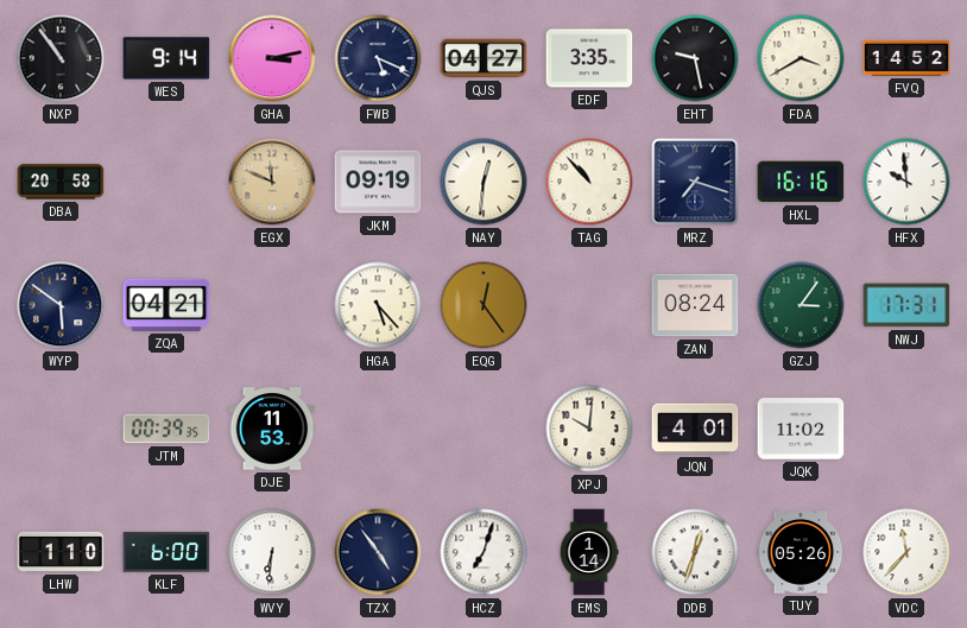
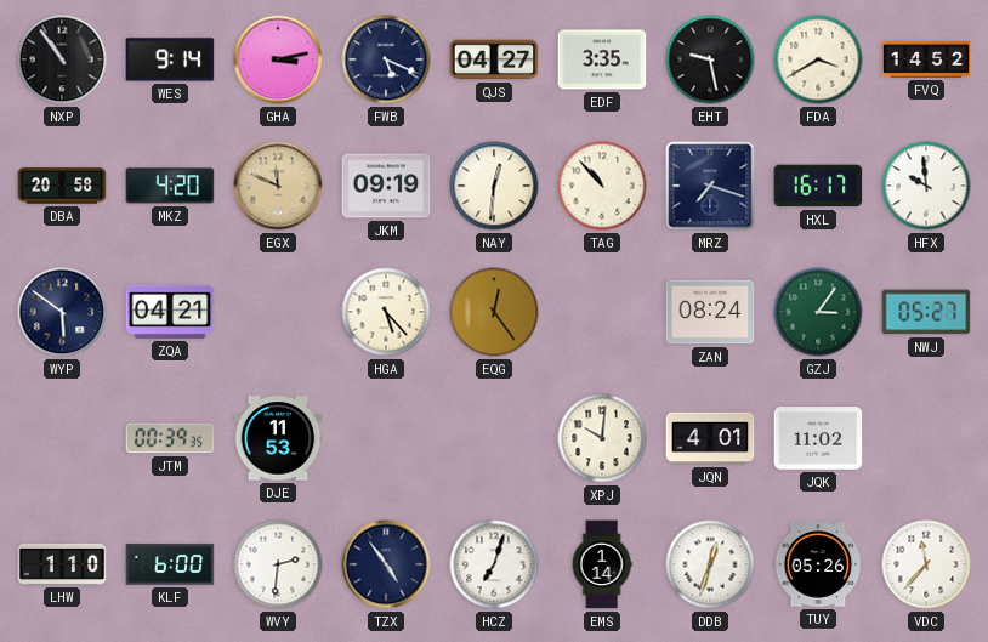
MKZ: none -> 4:20 (170, 186)
HXL: 16:16 -> 16:17 (818, 186)
NWJ: 17:31 -> 05:27 (926, 312)
WVY: 6:31 -> 2:31 (278, 564)
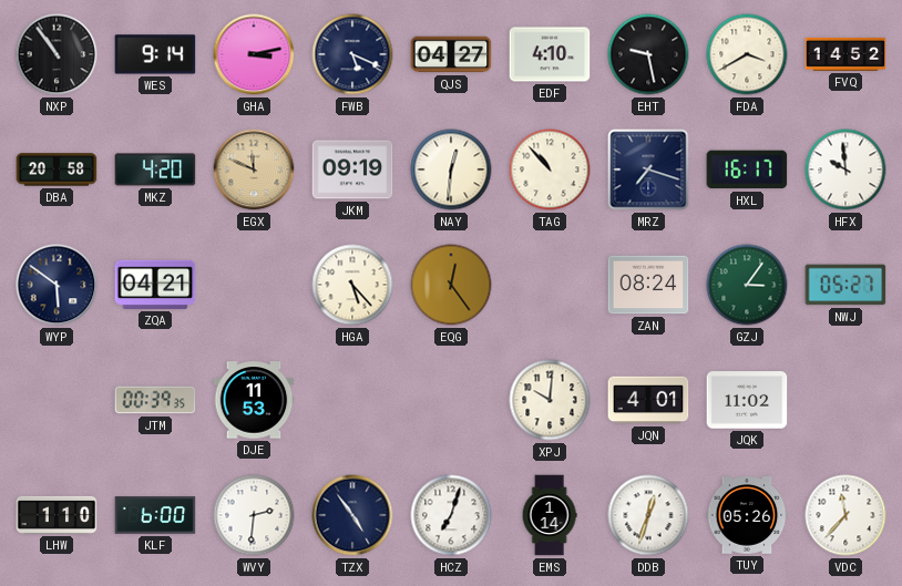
EDF: 3:35 -> 4:10 (550, 54)
